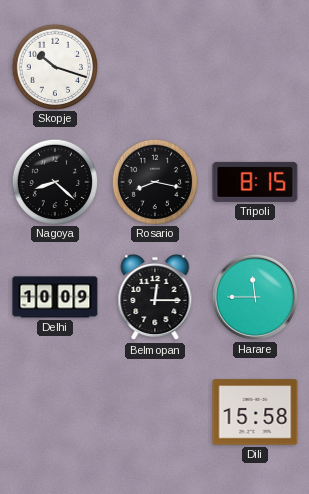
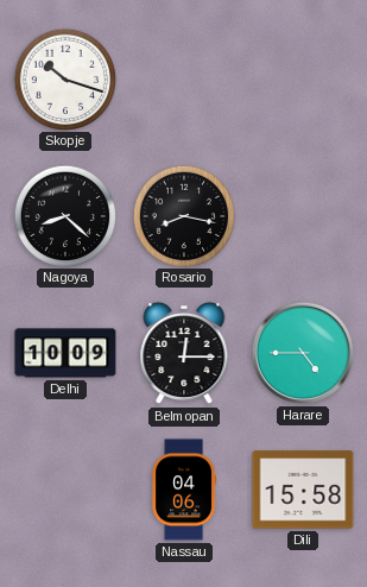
Tripoli: 8:15 -> none (255, 182)
Harare: 11:45 -> 4:45 (303, 353)
Nassau: none -> 04:06 (184, 490)
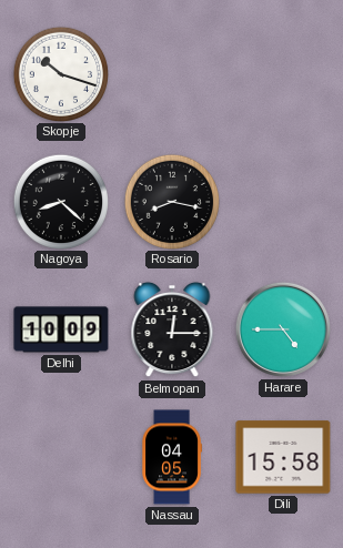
Nassau: 04:06 -> 04:05 (172, 457)
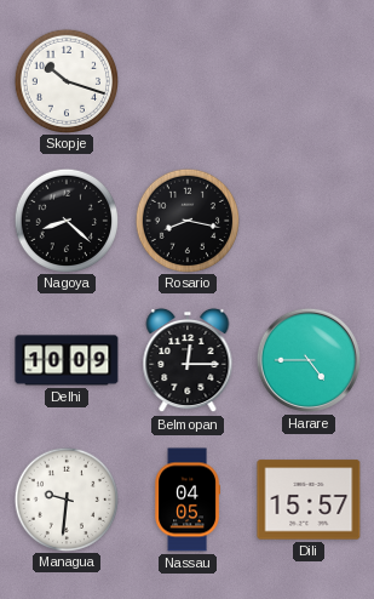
Managua: none -> 9:31 (65, 498)
Dili: 15:58 -> 15:57 (309, 500)
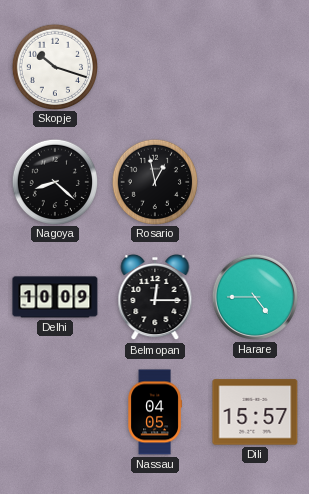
Rosario: 8:17 -> 12:58 (154, 181)
Managua: 9:31 -> none (65, 498)
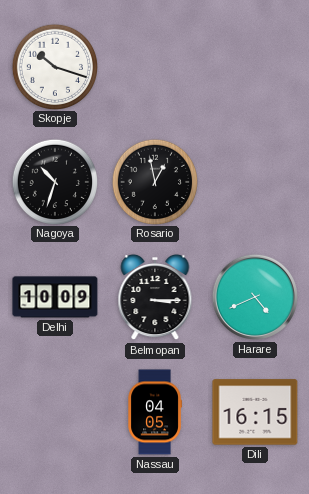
Nagoya: 8:22 -> 10:33 (54, 181)
Belmopan: 12:15 -> 3:15 (155, 297)
Harare: 4:45 -> 4:41 (255, 297)
Dili: 15:57 -> 16:15 (255, 412)
